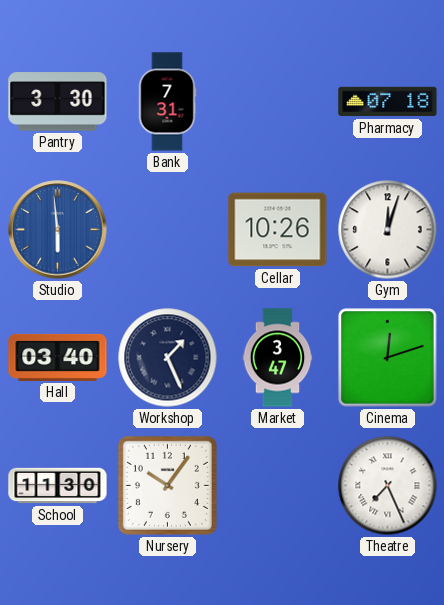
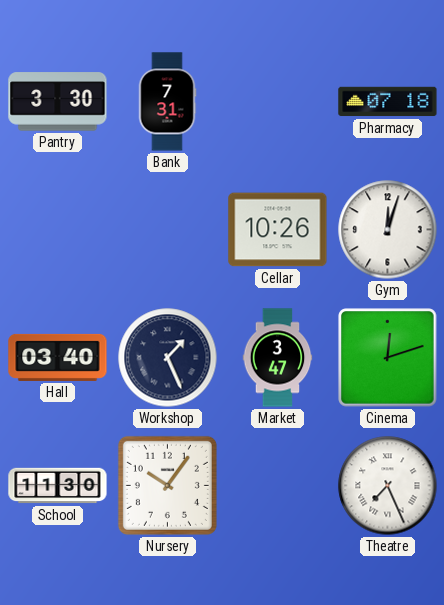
Studio: 5:59 -> none (58, 230)
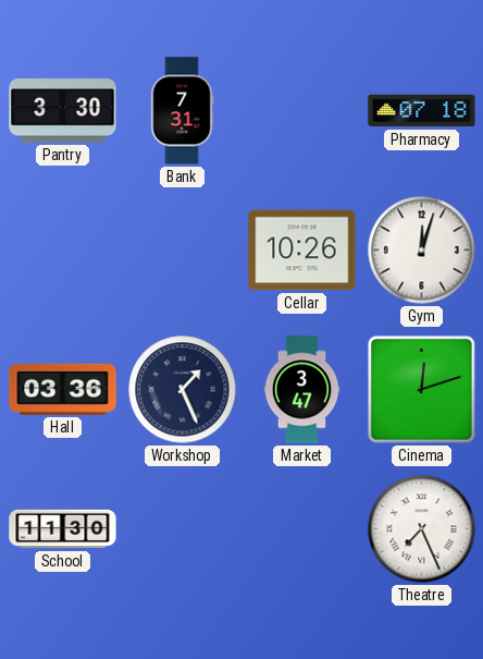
Hall: 03:40 -> 03:36 (63, 389)
Nursery: 10:06 -> none (167, 485)
